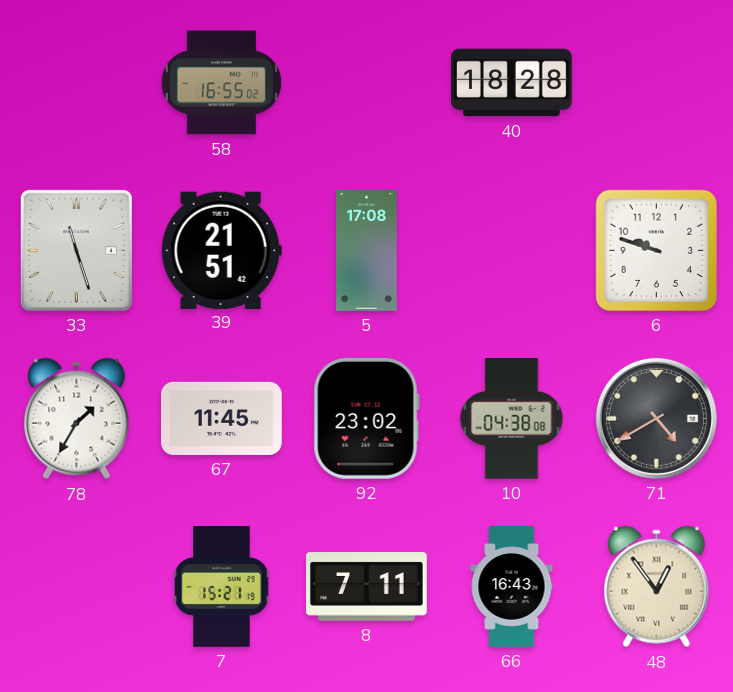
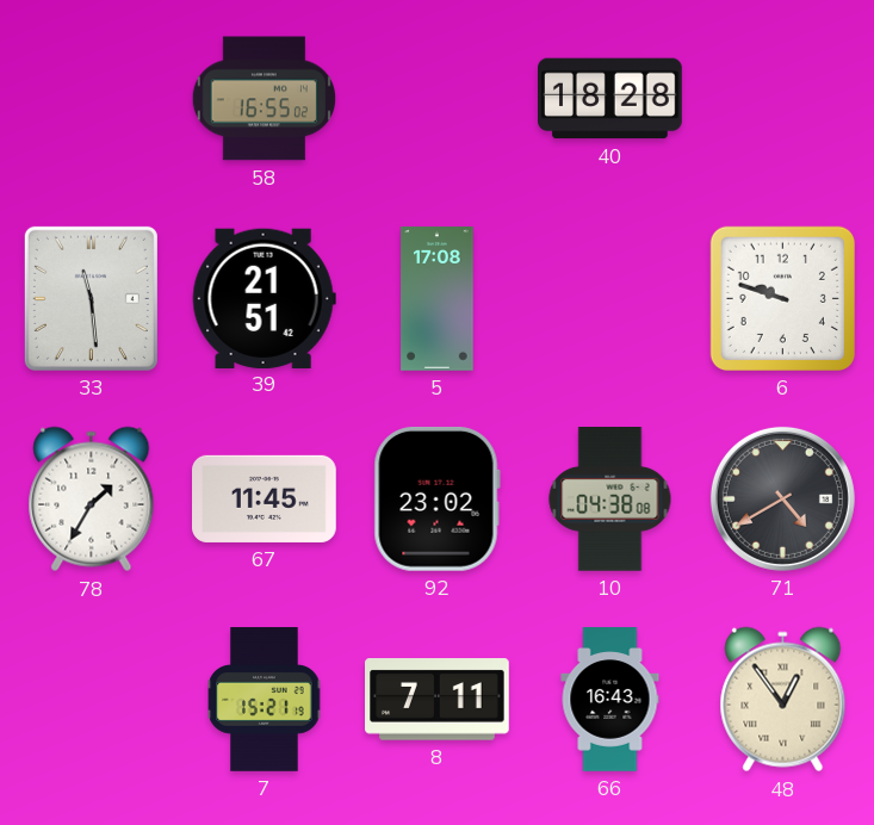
33: 11:27 -> 11:29 (91, 298)
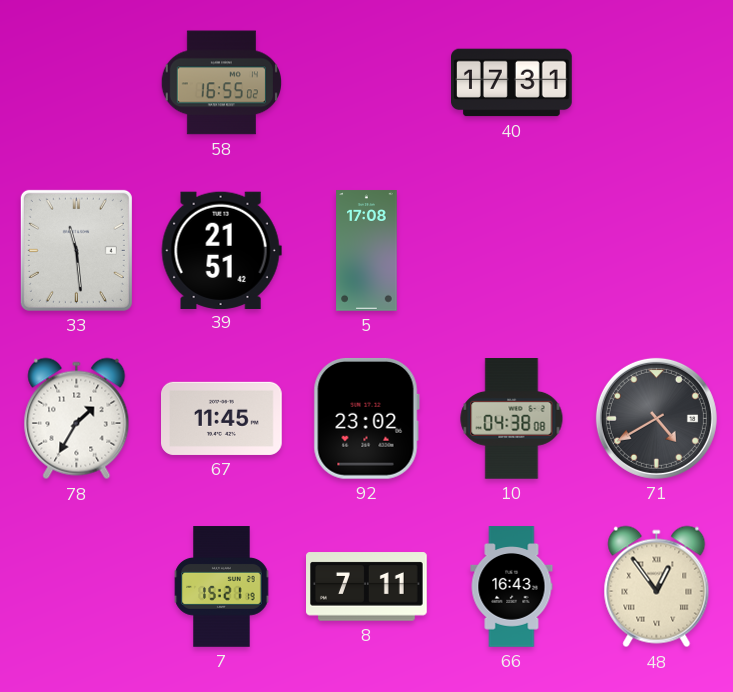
40: 18:28 -> 17:31 (512, 83)
6: 9:48 -> none (782, 298)
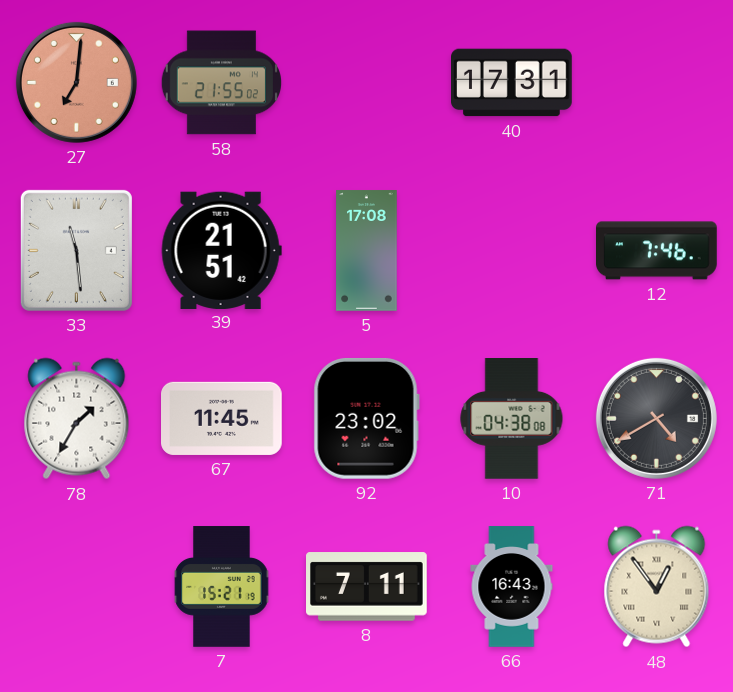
27: none -> 7:01 (76, 82)
58: 16:55 -> 21:55 (221, 83)
12: none -> 7:46 (657, 251)
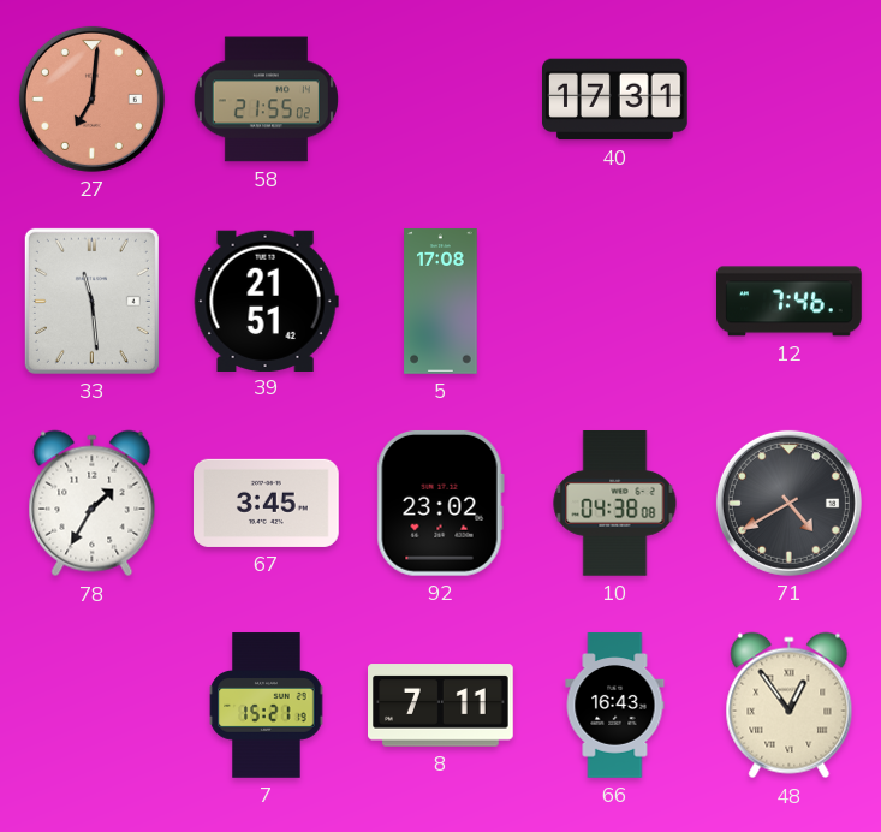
67: 11:45 -> 3:45 (267, 503)
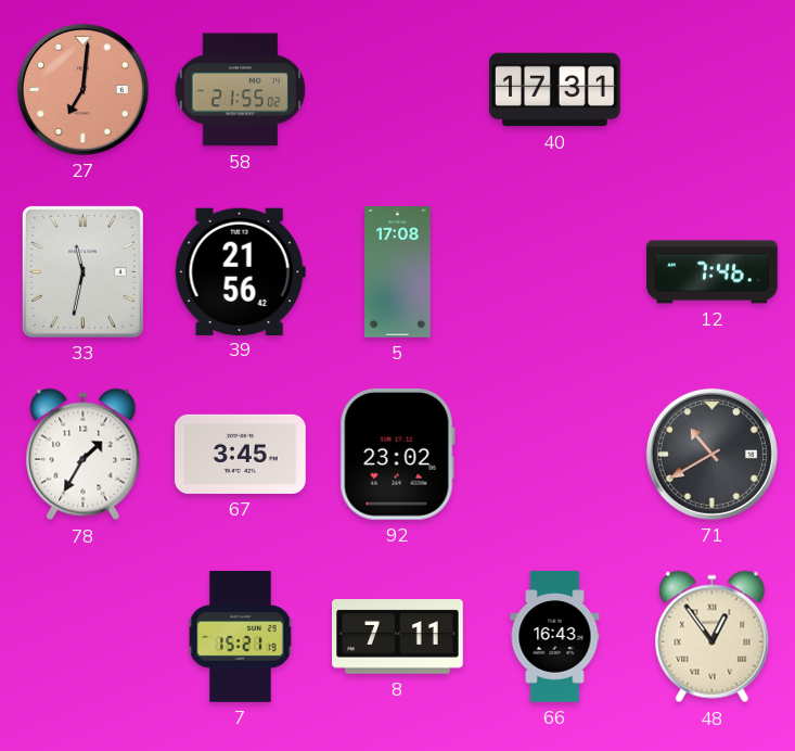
33: 11:29 -> 11:32 (82, 271)
39: 21:51 -> 21:56 (240, 271)
10: 04:38 -> none (615, 504)
71: 4:40 -> 10:40 (711, 454)
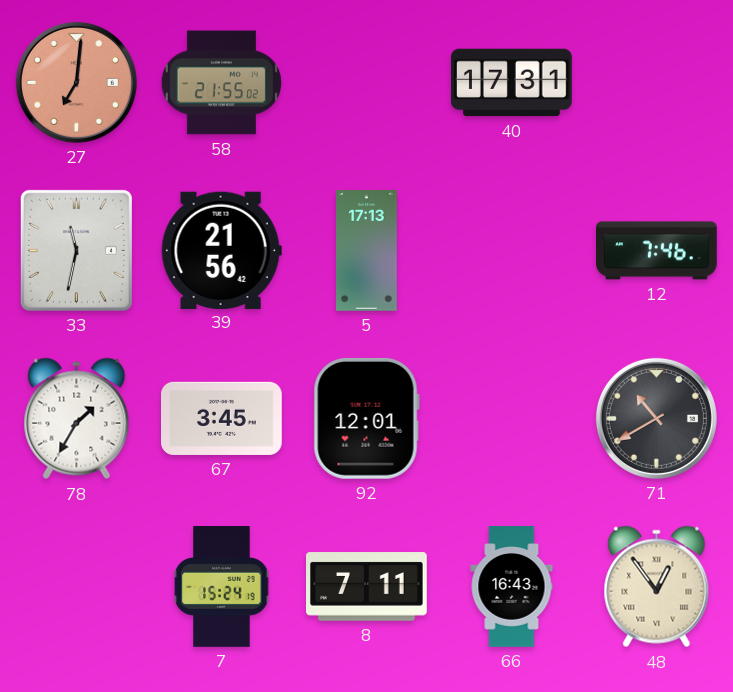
5: 17:08 -> 17:13 (367, 251)
92: 23:02 -> 12:01 (366, 418)
7: 15:21 -> 15:24 (222, 587)
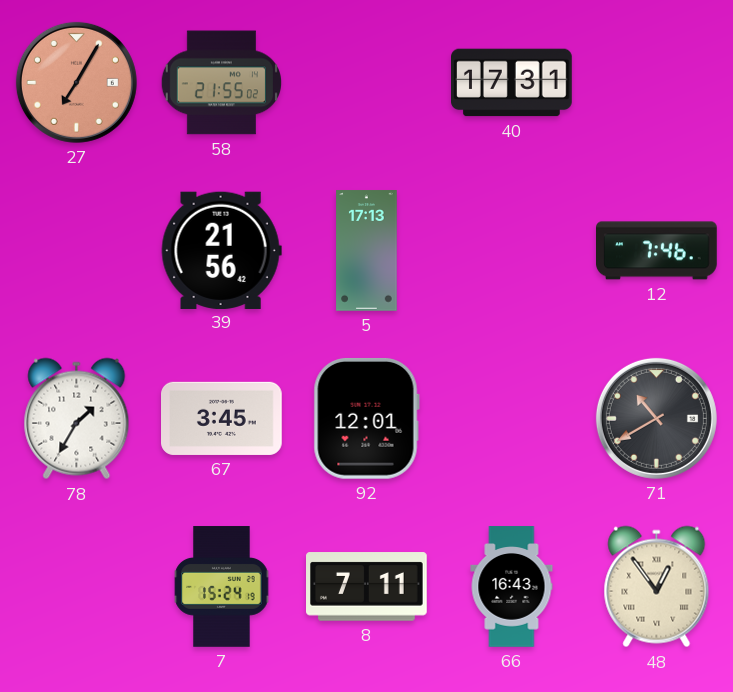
27: 7:01 -> 7:05 (76, 82)
33: 11:32 -> none (76, 250)
